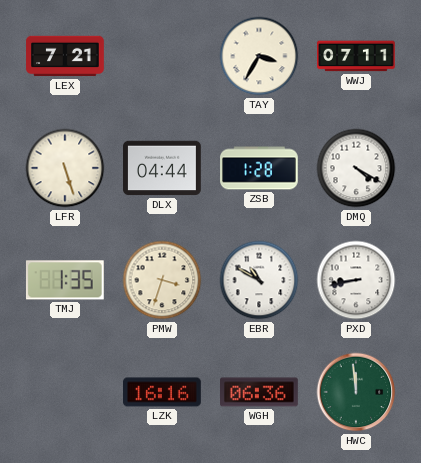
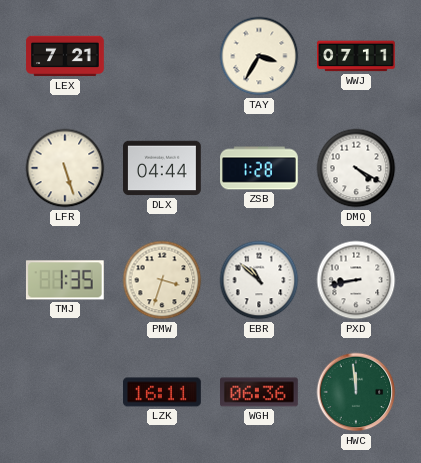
EBR: 10:50 -> 10:52 (259, 280)
LZK: 16:16 -> 16:11 (163, 392)
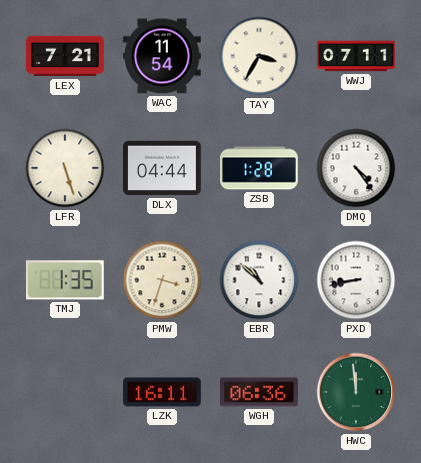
WAC: none -> 11:54 (163, 56)
DMQ: 4:20 -> 4:24 (356, 168)
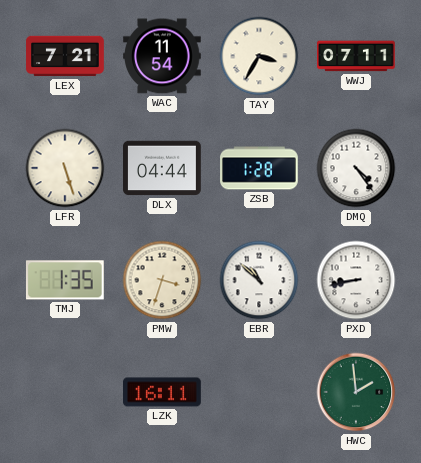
WGH: 06:36 -> none (260, 392)
HWC: 11:59 -> 1:59 (356, 392)
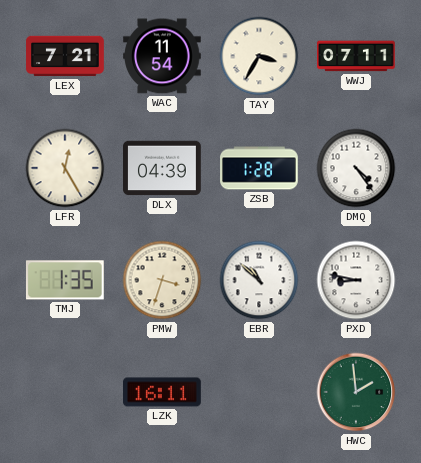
LFR: 5:27 -> 12:25 (65, 168)
DLX: 04:44 -> 04:39 (163, 168)
PXD: 8:43 -> 8:47 (356, 280)
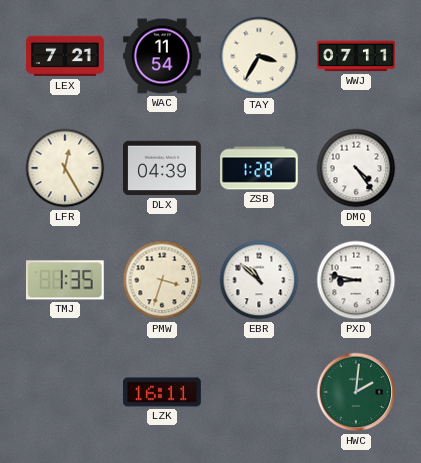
HWC: 1:59 -> 2:01 (356, 392)
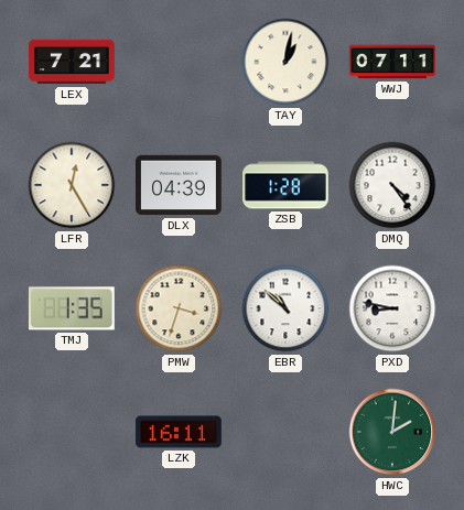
WAC: 11:54 -> none (163, 56)
TAY: 3:35 -> 1:02 (285, 62)
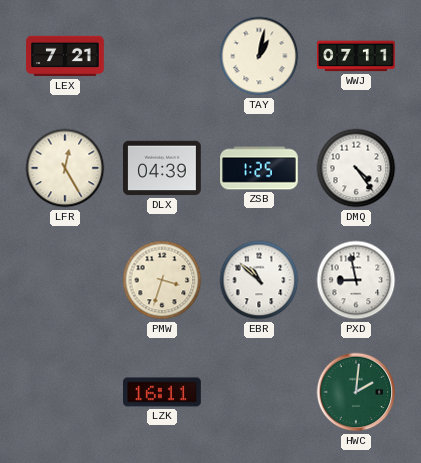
ZSB: 1:28 -> 1:25 (259, 168)
TMJ: 1:35 -> none (72, 308)
PXD: 8:47 -> 8:58 (356, 280)
